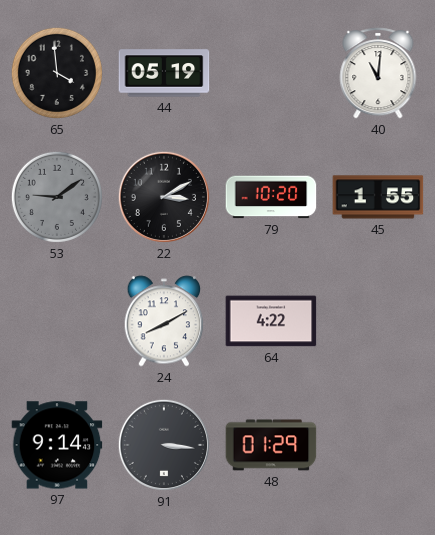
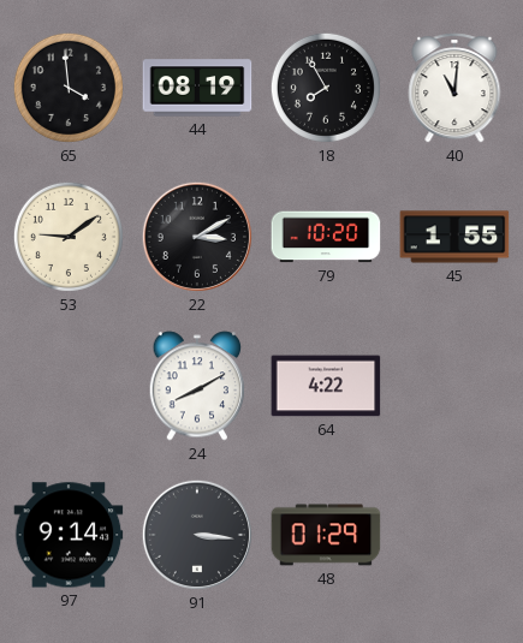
44: 05:19 -> 08:19 (197, 88)
18: none -> 7:55 (326, 88)
53 dial: grey -> cream (69, 237)
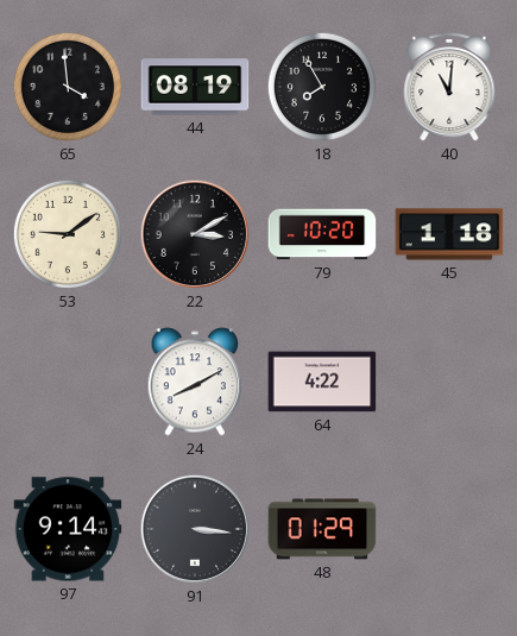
45: 1:55 -> 1:18 (449, 234)
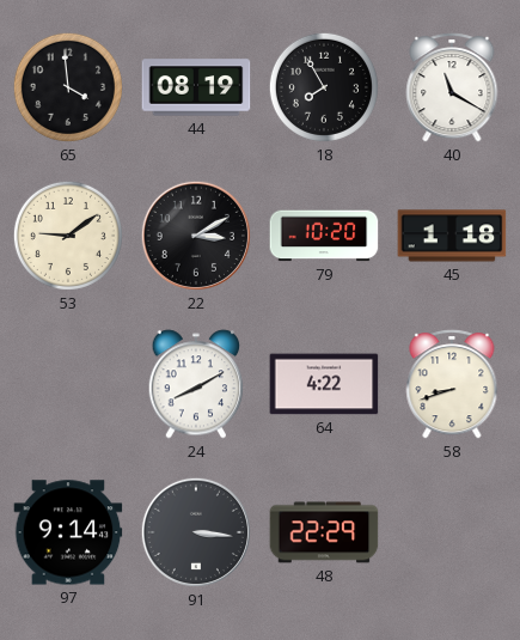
40: 11:01 -> 11:20 (452, 87)
58: none -> 8:42 (452, 384)
48: 01:29 -> 22:29 (324, 532)
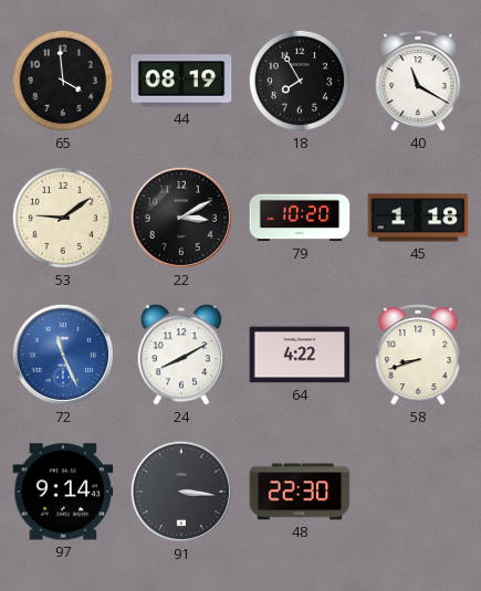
72: none -> 11:26 (63, 355)
48: 22:29 -> 22:30 (300, 492)
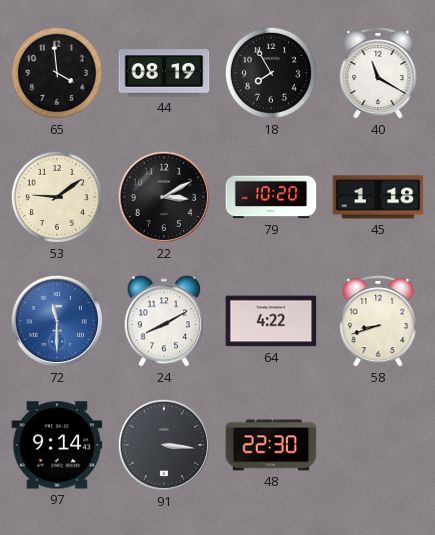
72: 11:26 -> 11:30 (57, 321)
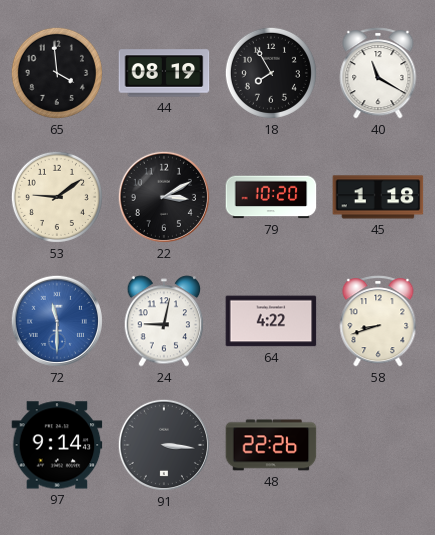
24: 8:10 -> 9:02 (164, 321)
48: 22:30 -> 22:26 (271, 445)
